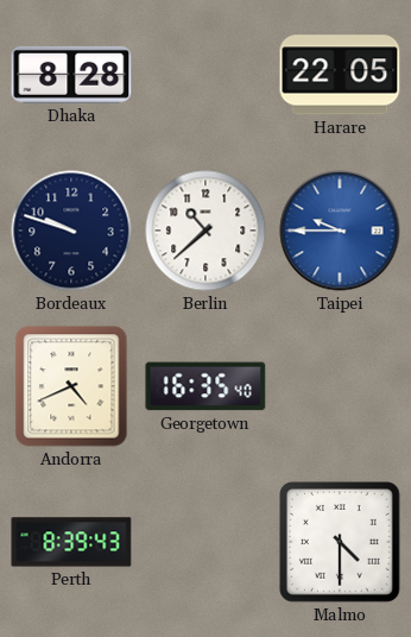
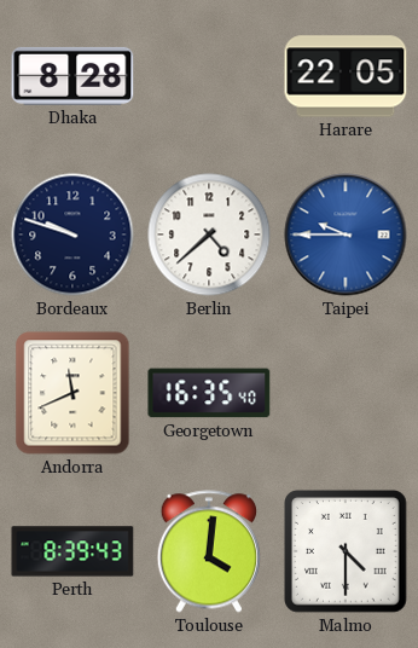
Berlin: 10:38 -> 4:38 (209, 235)
Andorra: 4:41 -> 11:41 (72, 393)
Toulouse: none -> 4:01 (208, 551)
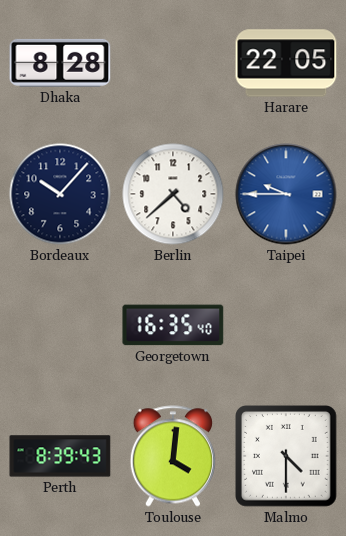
Bordeaux: 9:48 -> 10:07 (60, 194)
Andorra: 11:41 -> none (72, 393)
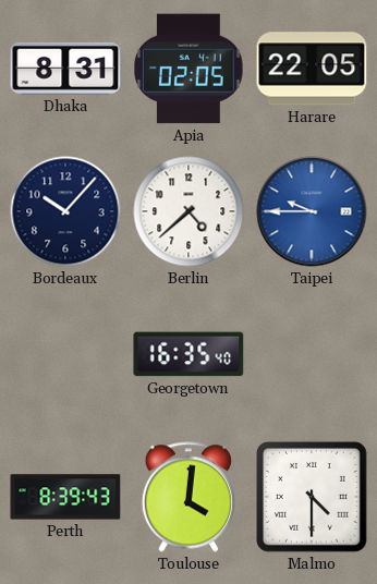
Dhaka: 8:28 -> 8:31 (65, 69)
Apia: none -> 02:05 (188, 69)
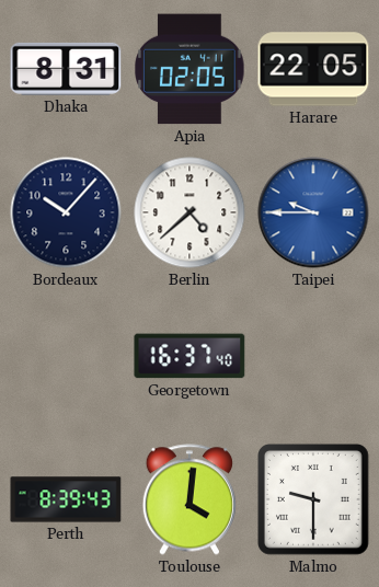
Georgetown: 16:35 -> 16:37 (190, 356)
Malmo: 4:30 -> 9:30 (314, 500)
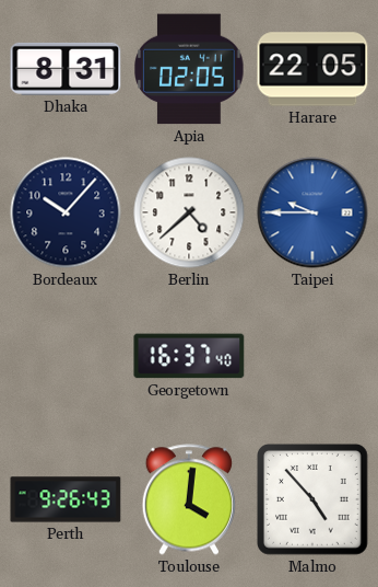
Perth: 8:39 -> 9:26 (66, 499)
Malmo: 9:30 -> 4:53 (314, 500)
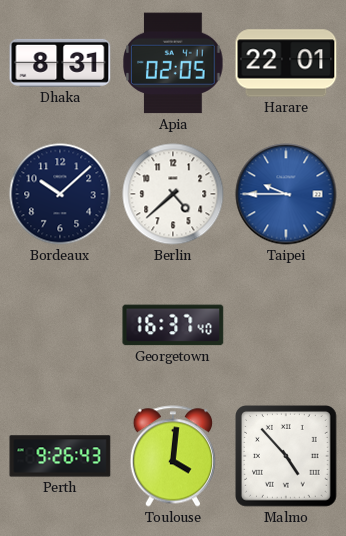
Harare: 22:05 -> 22:01 (286, 63)
Bordeaux: 10:07 -> 10:08 (60, 194)
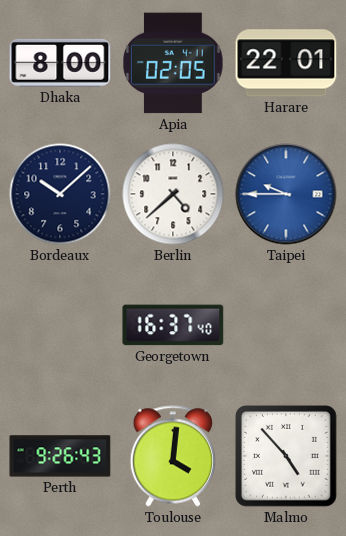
Dhaka: 8:31 -> 8:00 (60, 63)
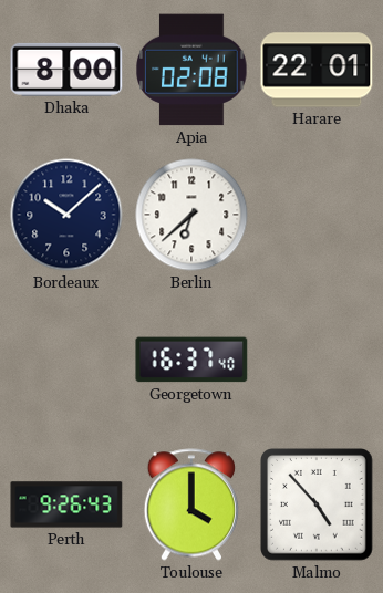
Apia: 02:05 -> 02:08 (191, 70)
Berlin: 4:38 -> 6:38 (191, 215)
Taipei: 9:45 -> none (286, 194)
Toulouse: 4:01 -> 4:00 (190, 504)
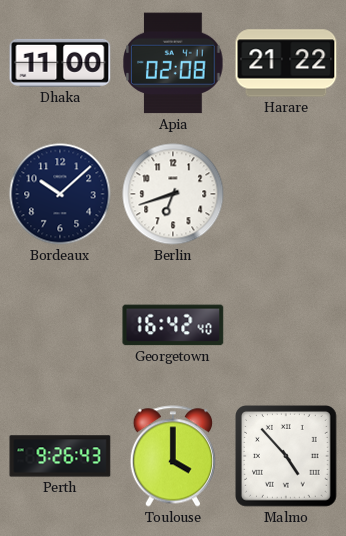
Dhaka: 8:00 -> 11:00 (60, 63)
Harare: 22:01 -> 21:22 (286, 63)
Berlin: 6:38 -> 6:42 (173, 194)
Georgetown: 16:37 -> 16:42 (173, 325)
